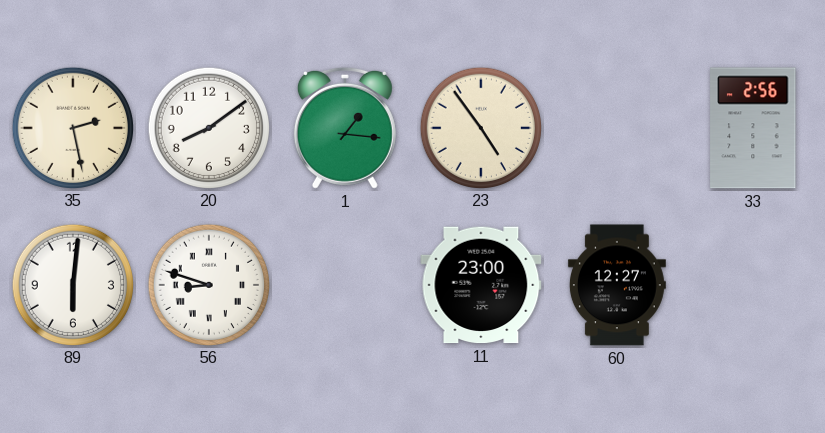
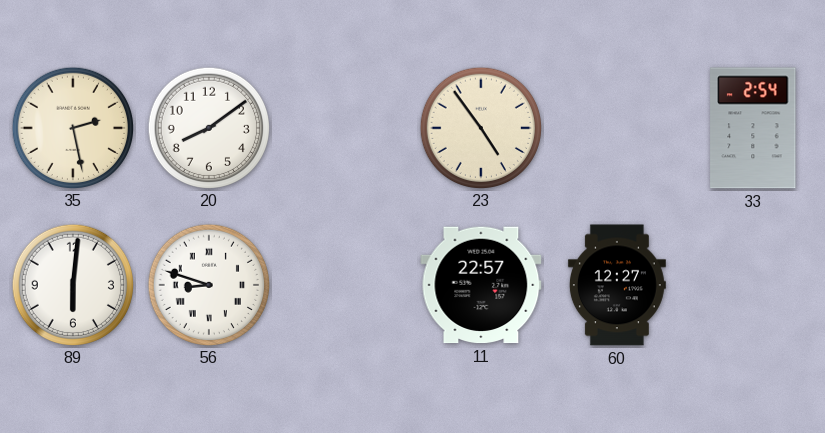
1: 1:16 -> none (345, 128)
33: 2:56 -> 2:54 (753, 128)
11: 23:00 -> 22:57 (481, 285)
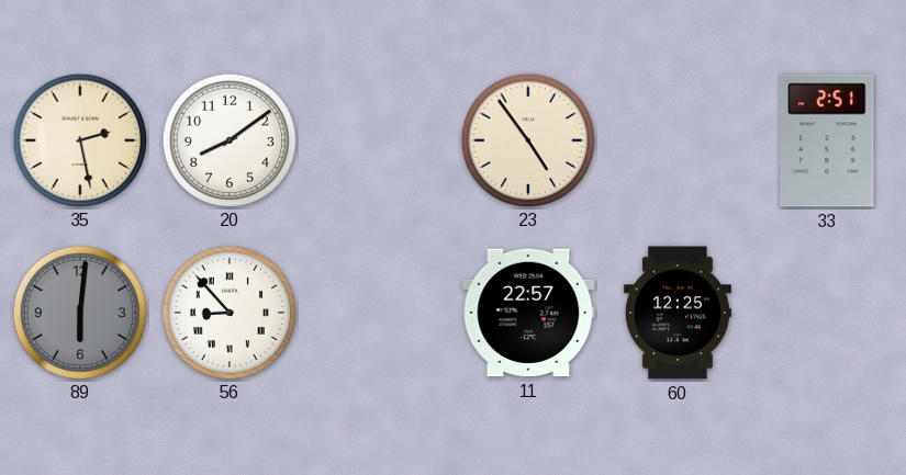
33: 2:54 -> 2:51 (827, 140)
89 dial: white -> grey (79, 312)
56: 8:48 -> 8:53 (228, 312)
60: 12:27 -> 12:25 (678, 313)
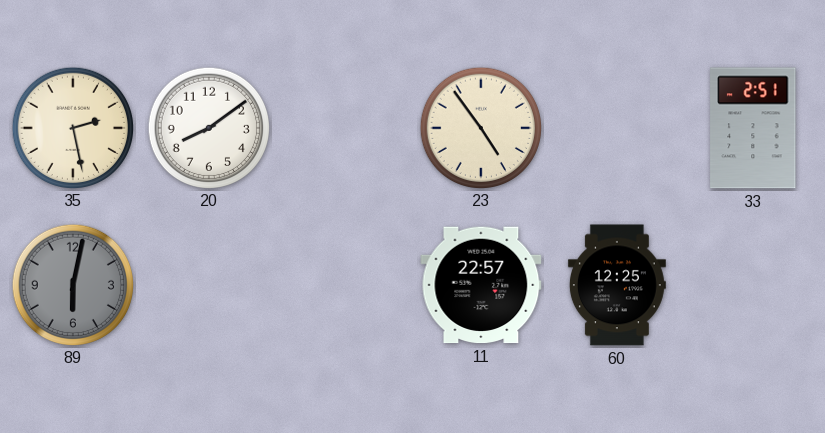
89: 6:01 -> 6:02 (72, 284)
56: 8:53 -> none (228, 312)
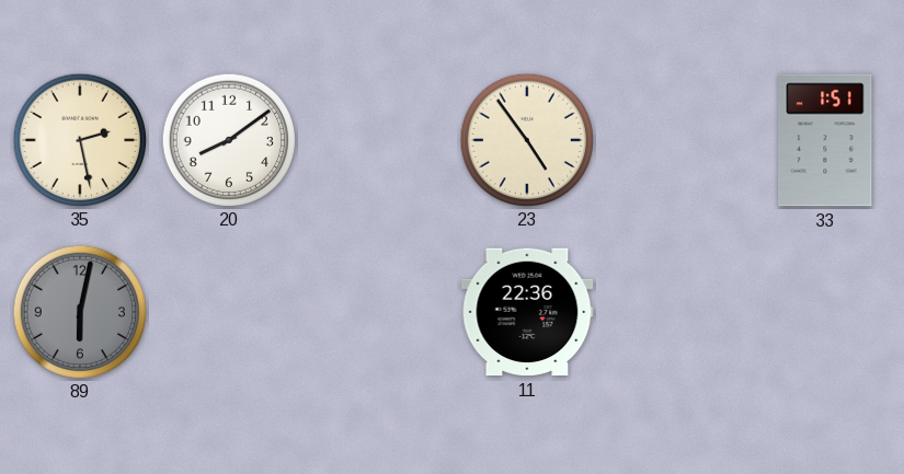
33: 2:51 -> 1:51 (825, 140)
11: 22:57 -> 22:36 (527, 312)
60: 12:25 -> none (617, 285)
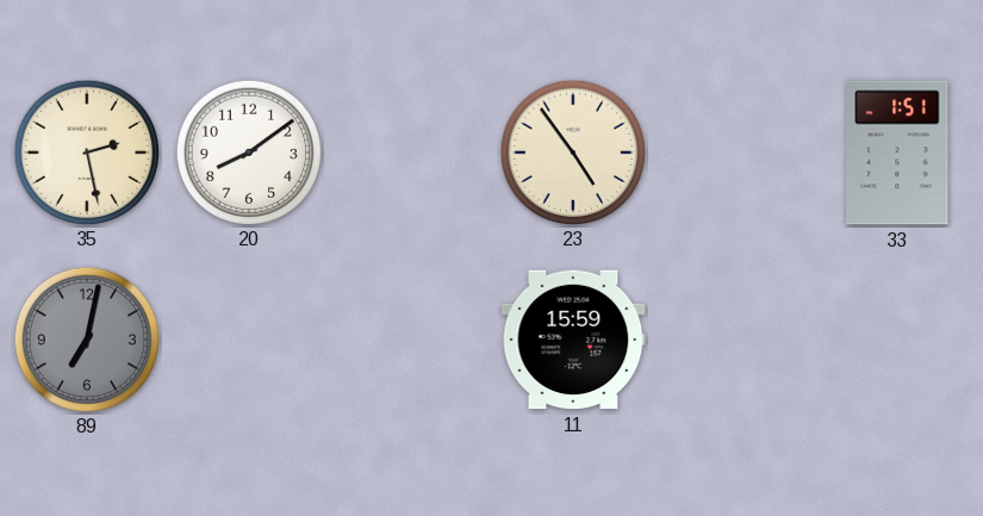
89: 6:02 -> 7:02 (86, 338)
11: 22:36 -> 15:59 (573, 340)
